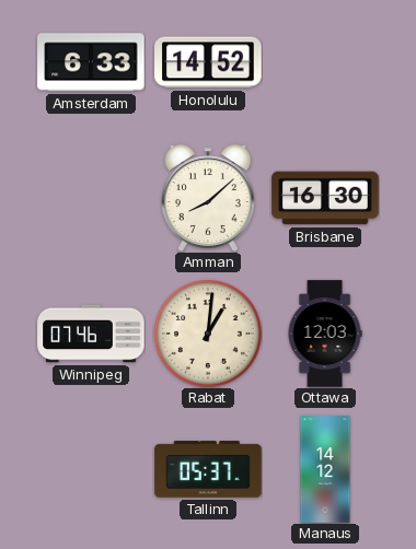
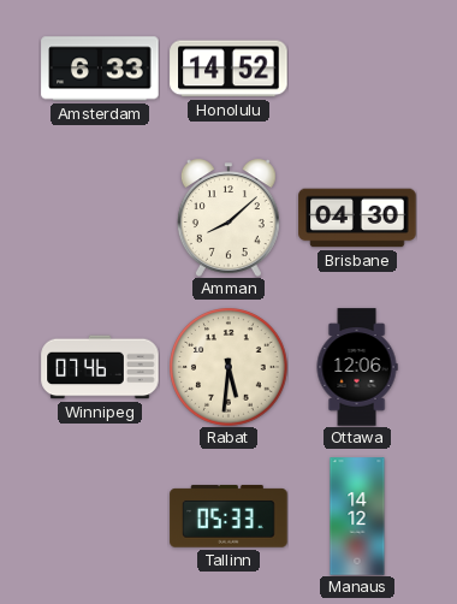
Brisbane: 16:30 -> 04:30 (357, 218)
Rabat: 1:01 -> 5:31 (228, 367)
Ottawa: 12:03 -> 12:06 (357, 367)
Tallinn: 05:37 -> 05:33 (228, 516)
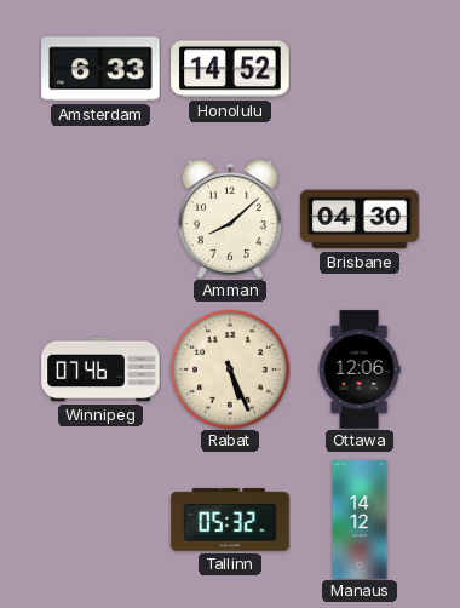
Rabat: 5:31 -> 5:26 (230, 369)
Tallinn: 05:33 -> 05:32 (230, 520)
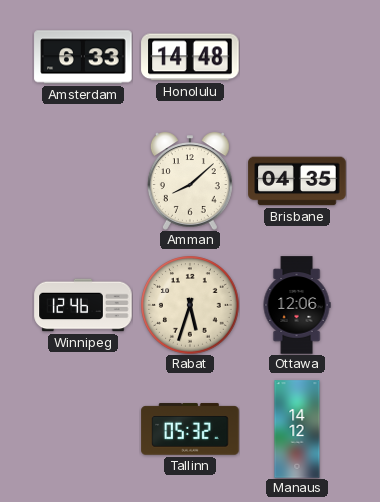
Honolulu: 14:52 -> 14:48 (190, 57)
Brisbane: 04:30 -> 04:35 (297, 181)
Winnipeg: 07:46 -> 12:46 (83, 305)
Rabat: 5:26 -> 5:33 (190, 305)
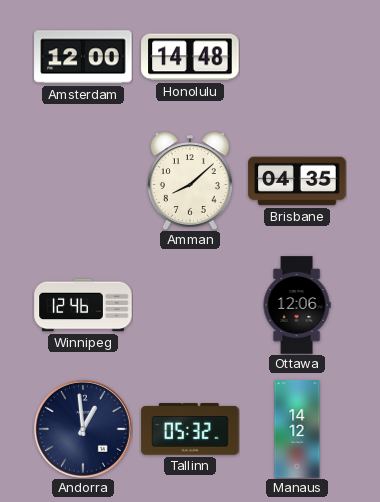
Amsterdam: 6:33 -> 12:00 (83, 57)
Rabat: 5:33 -> none (190, 305)
Andorra: none -> 12:59 (83, 429)
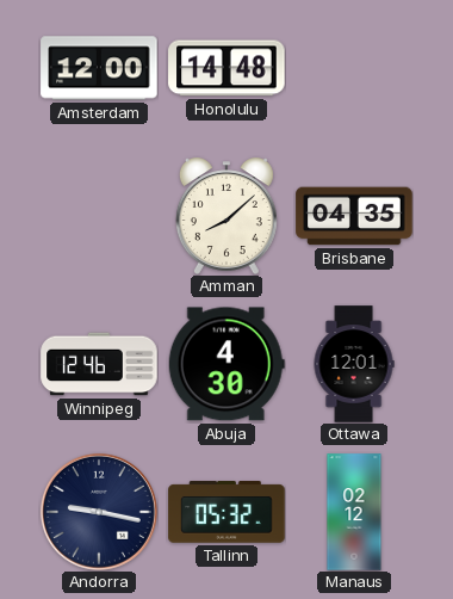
Abuja: none -> 4:30 (226, 364)
Ottawa: 12:06 -> 12:01 (354, 364)
Andorra: 12:59 -> 9:17 (99, 512)
Manaus: 14:12 -> 02:12 (354, 512)
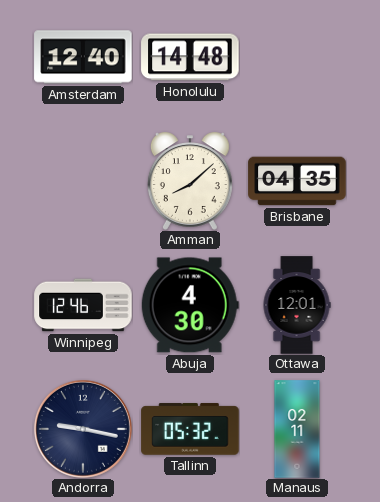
Amsterdam: 12:00 -> 12:40 (83, 57)
Manaus: 02:12 -> 02:11 (297, 429)
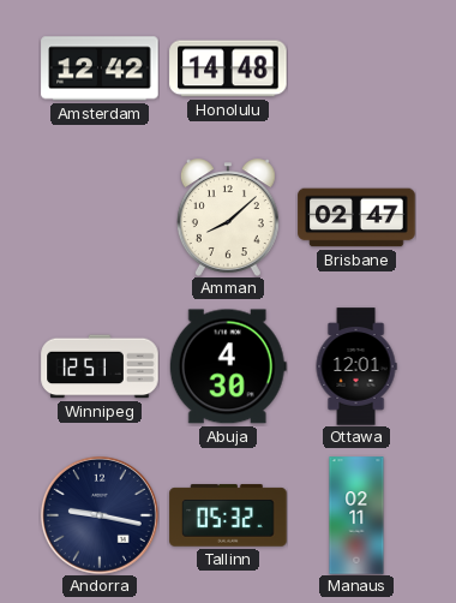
Amsterdam: 12:40 -> 12:42 (100, 68)
Brisbane: 04:35 -> 02:47 (356, 217)
Winnipeg: 12:46 -> 12:51 (100, 366)
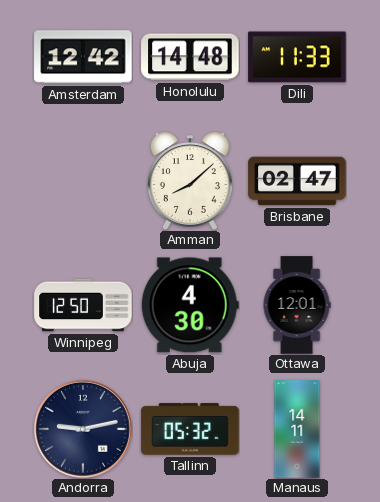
Dili: none -> 11:33 (297, 57)
Winnipeg: 12:51 -> 12:50 (83, 305)
Andorra: 9:17 -> 9:13 (83, 429)
Manaus: 02:11 -> 14:11 (297, 429)
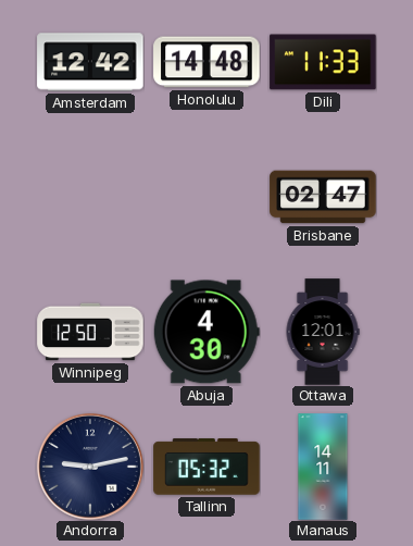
Amman: 8:08 -> none (190, 181)
